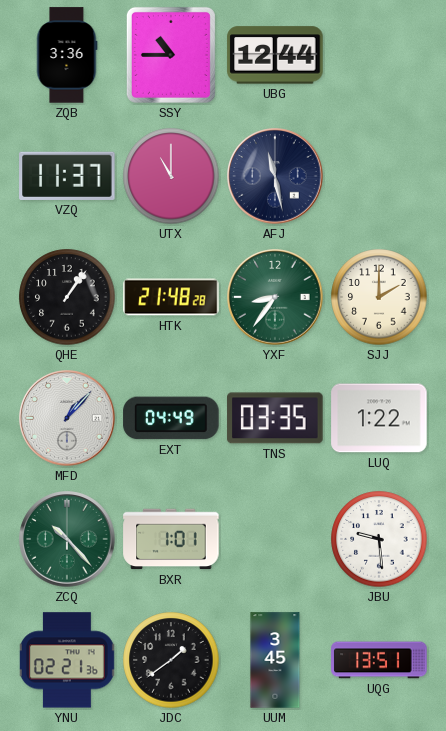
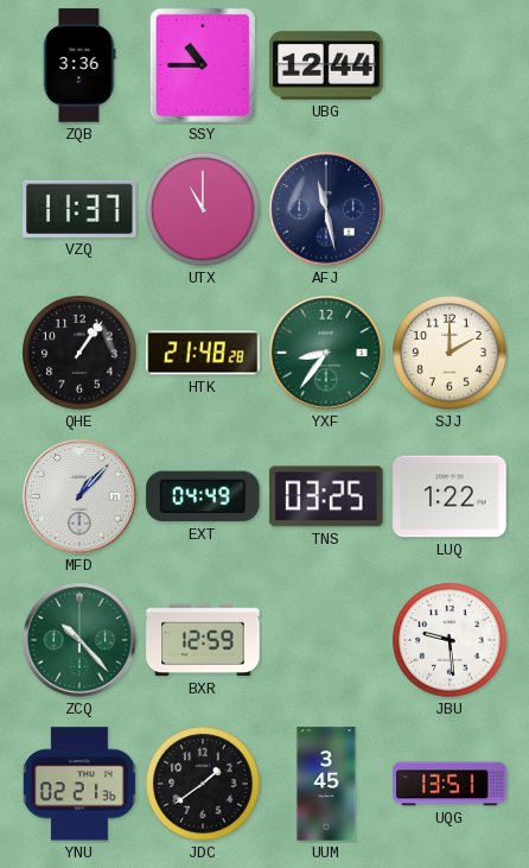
TNS: 03:35 -> 03:25 (326, 496)
BXR: 1:01 -> 12:59 (203, 640)
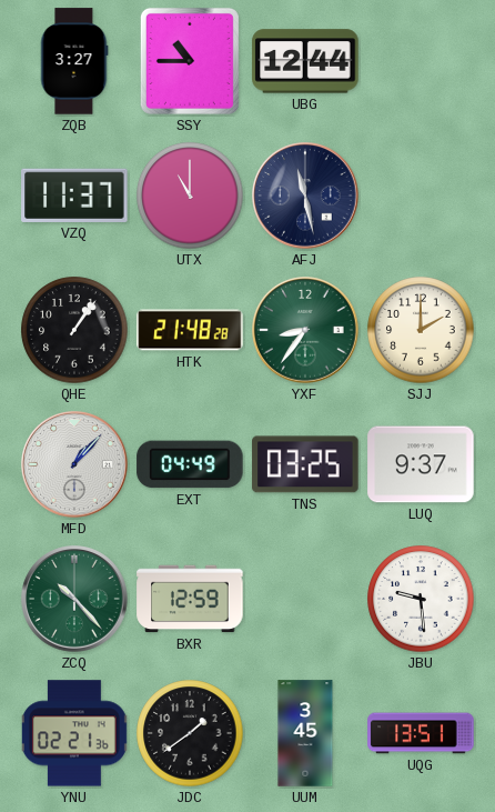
ZQB: 3:36 -> 3:27 (74, 61)
LUQ: 1:22 -> 9:37 (421, 464)
